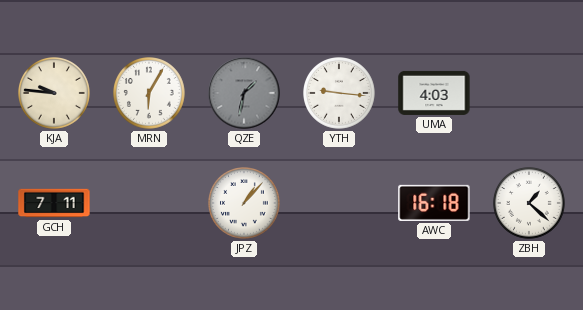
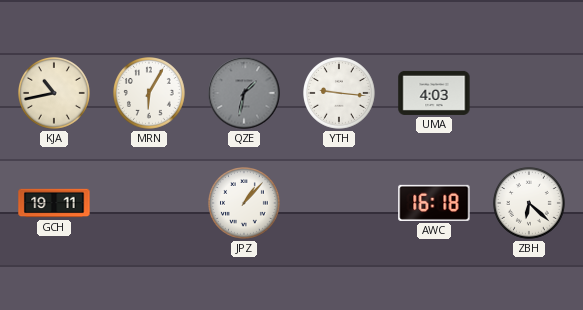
KJA: 9:46 -> 10:43 (55, 94)
GCH: 7:11 -> 19:11 (54, 203)
ZBH: 1:22 -> 6:22 (530, 204)
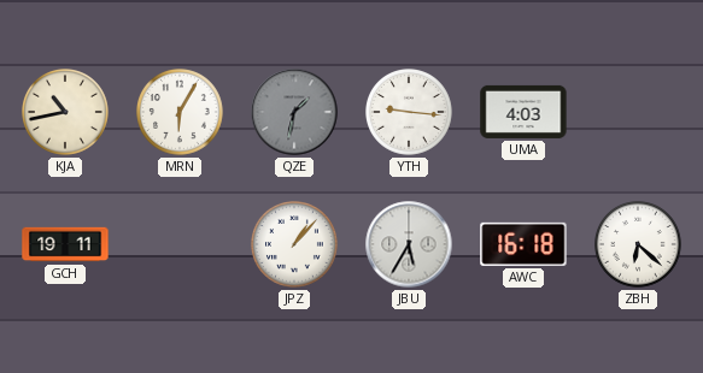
JBU: none -> 5:35 (409, 244)
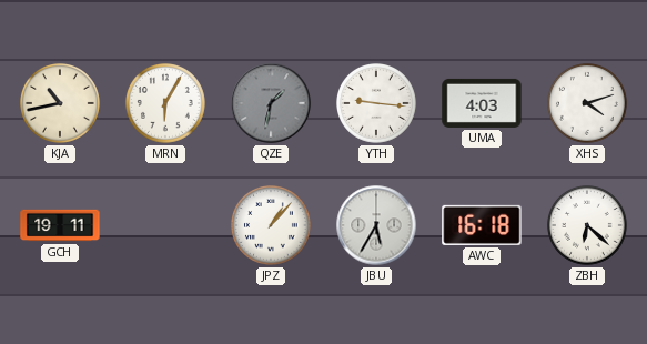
XHS: none -> 4:12 (588, 104)
